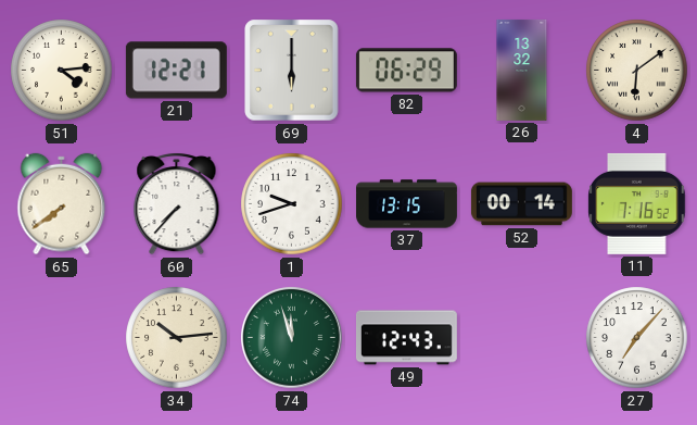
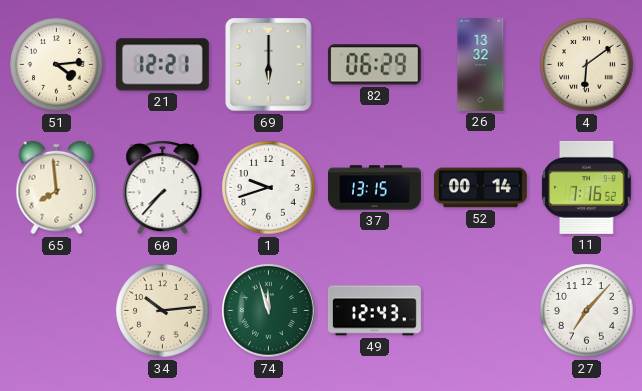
65: 7:39 -> 7:59 (57, 188)
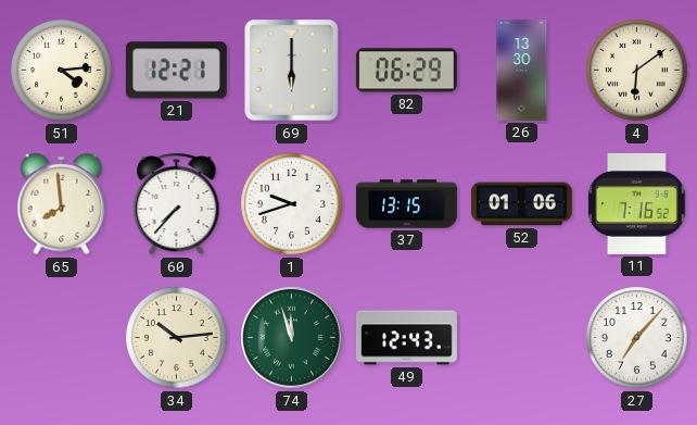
26: 13:32 -> 13:30 (522, 70)
52: 00:14 -> 01:06 (521, 204)
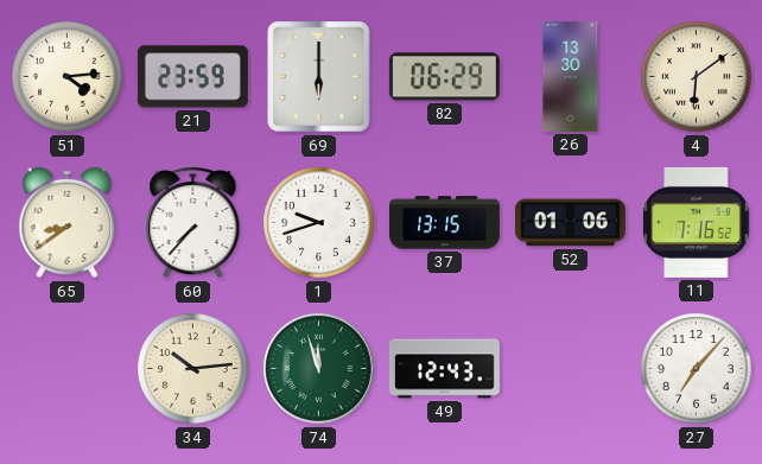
21: 12:21 -> 23:59 (192, 77)
65: 7:59 -> 8:39 (68, 223)
